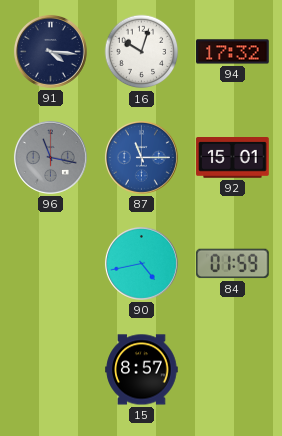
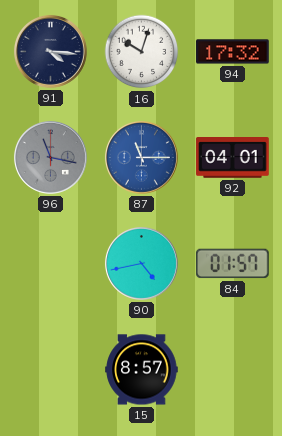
92: 15:01 -> 04:01 (233, 158)
84: 01:59 -> 01:57 (233, 264)
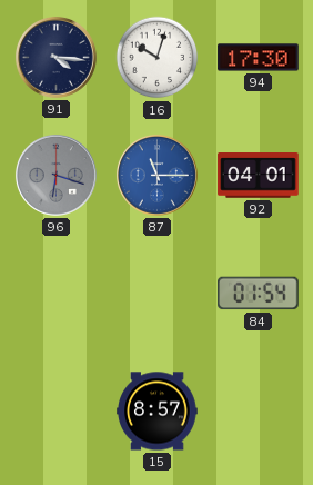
94: 17:32 -> 17:30 (259, 58)
96: 11:17 -> 6:18 (55, 175)
90: 4:43 -> none (141, 263)
84: 01:57 -> 01:54 (259, 294)
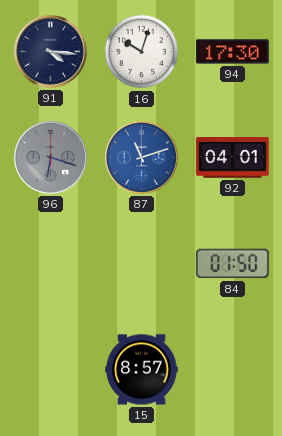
87: 11:15 -> 11:12 (141, 157)
84: 01:54 -> 01:50 (233, 264)
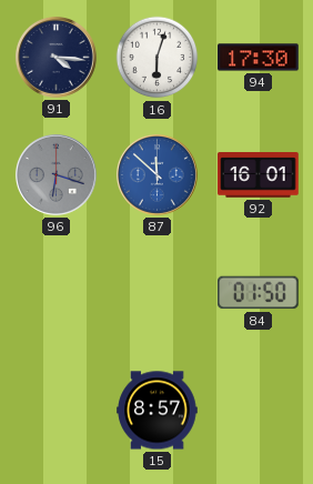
16: 10:03 -> 6:03 (158, 58)
87: 11:12 -> 11:52 (156, 174)
92: 04:01 -> 16:01 (259, 175)
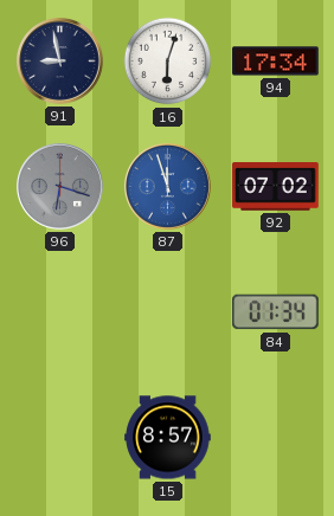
91: 4:16 -> 8:58 (59, 60)
94: 17:30 -> 17:34 (276, 62)
87: 11:52 -> 11:57 (167, 186)
92: 16:01 -> 07:02 (276, 187)
84: 01:50 -> 01:34 (276, 312)
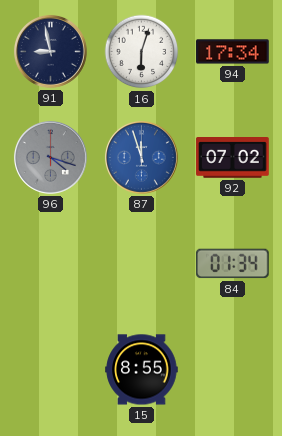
96: 6:18 -> 4:18 (50, 157)
15: 8:57 -> 8:55 (142, 370)
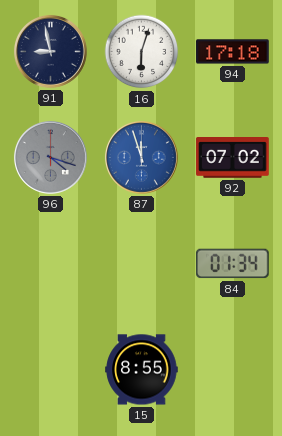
94: 17:34 -> 17:18 (233, 52)
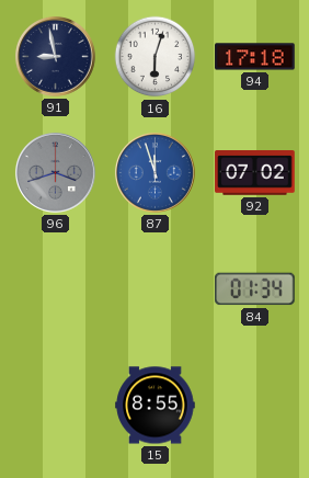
96: 4:18 -> 3:42 (55, 172)
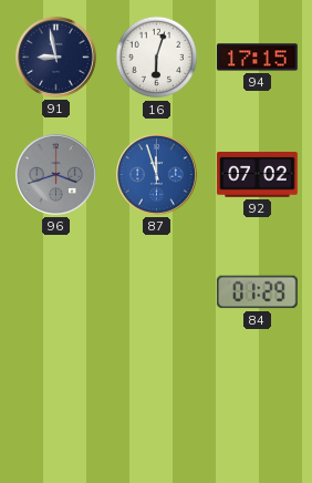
94: 17:18 -> 17:15 (258, 58)
84: 01:34 -> 01:29 (258, 292)
15: 8:55 -> none (156, 406)
